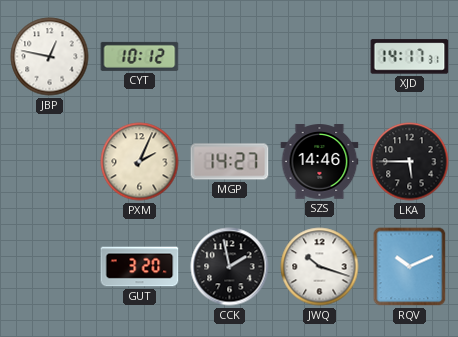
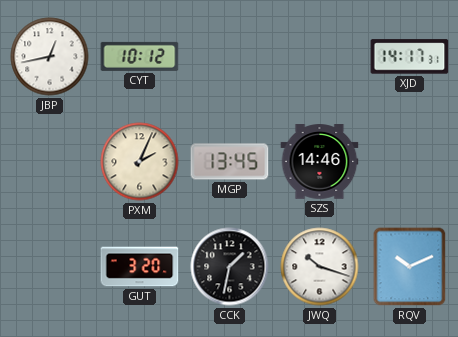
JBP: 12:47 -> 12:43 (50, 57)
MGP: 14:27 -> 13:45 (230, 162)
LKA: 5:45 -> none (410, 162)
CCK: 1:58 -> 1:32 (230, 267)
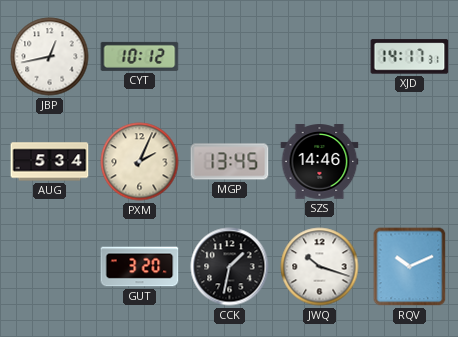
AUG: none -> 5:34 (50, 162)
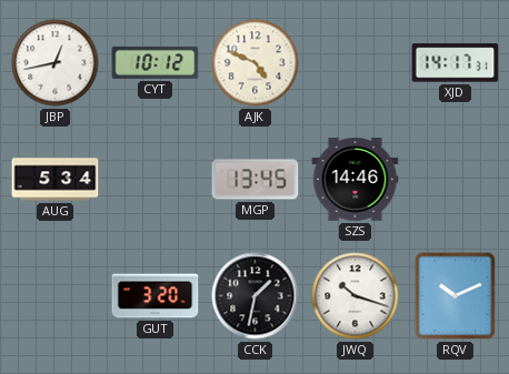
AJK: none -> 4:49 (256, 63)
PXM: 2:04 -> none (140, 162)
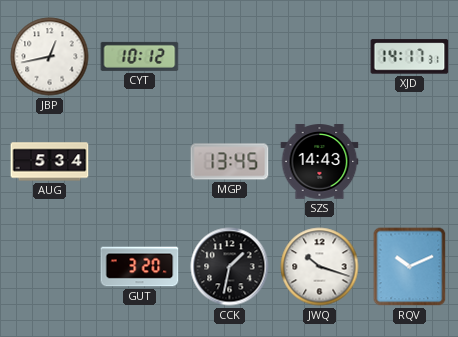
AJK: 4:49 -> none (256, 63)
SZS: 14:46 -> 14:43 (320, 162)
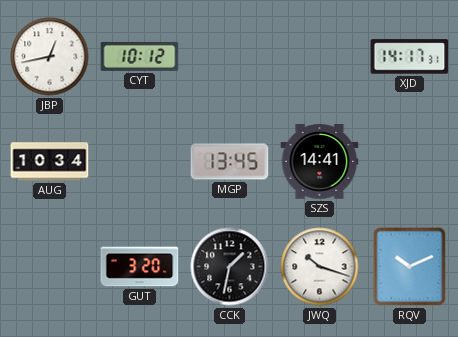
AUG: 5:34 -> 10:34 (50, 162)
SZS: 14:43 -> 14:41 (320, 162)
